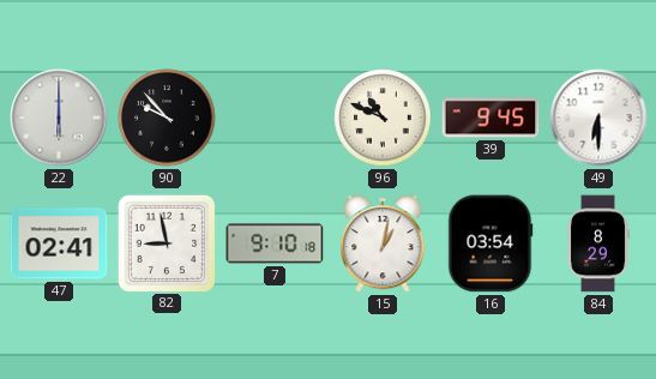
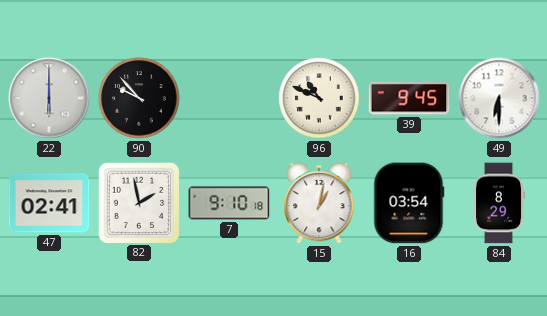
82: 8:58 -> 1:58 (138, 202)
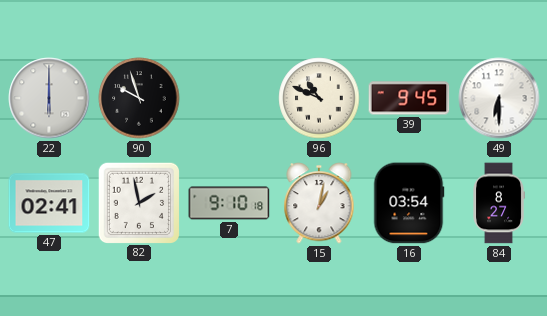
90: 9:53 -> 9:57 (139, 98)
84: 8:29 -> 8:27 (499, 203)
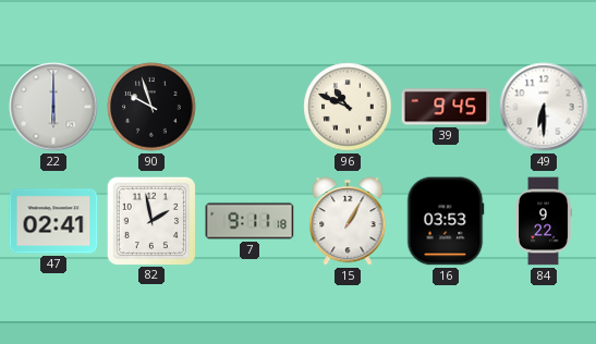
7: 9:10 -> 9:11 (250, 221)
15: 1:02 -> 1:05 (348, 221)
16: 03:54 -> 03:53 (446, 221)
84: 8:27 -> 9:22 (544, 221)
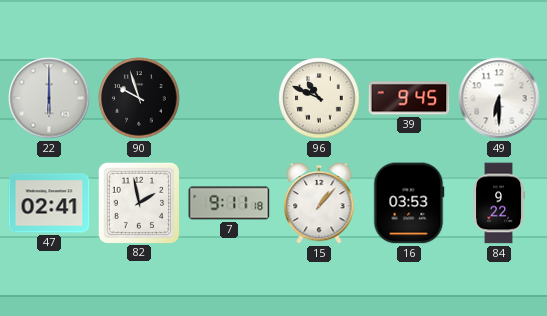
15: 1:05 -> 1:07 (319, 203)
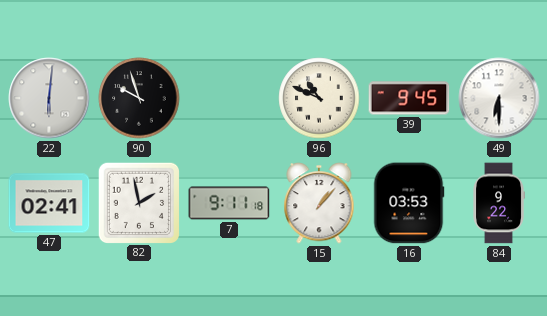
22: 6:00 -> 6:01 (49, 98)
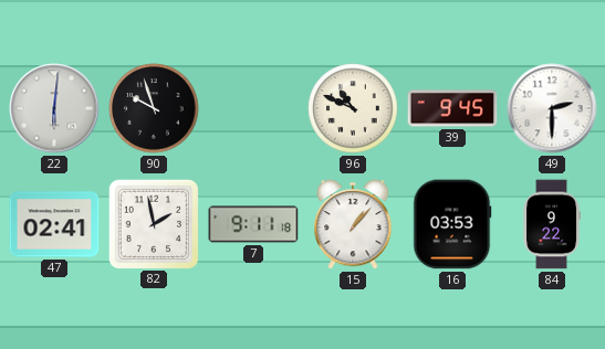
49: 6:30 -> 2:30 (552, 108)
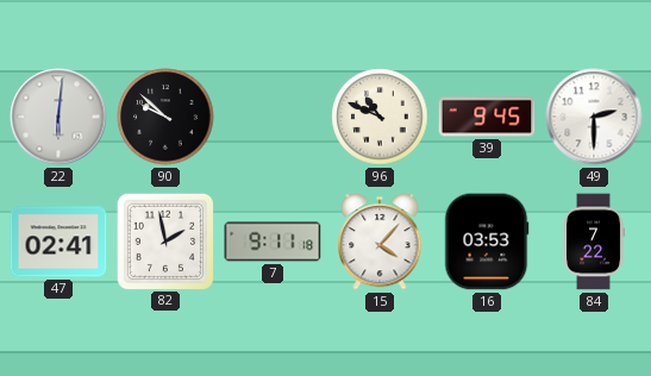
90: 9:57 -> 9:52 (165, 117)
15: 1:07 -> 4:07 (380, 242)
84: 9:22 -> 7:22 (594, 242)
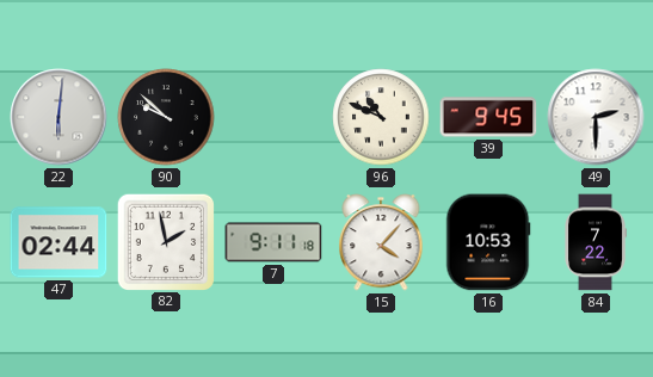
47: 02:41 -> 02:44 (58, 242)
16: 03:53 -> 10:53 (488, 242)
